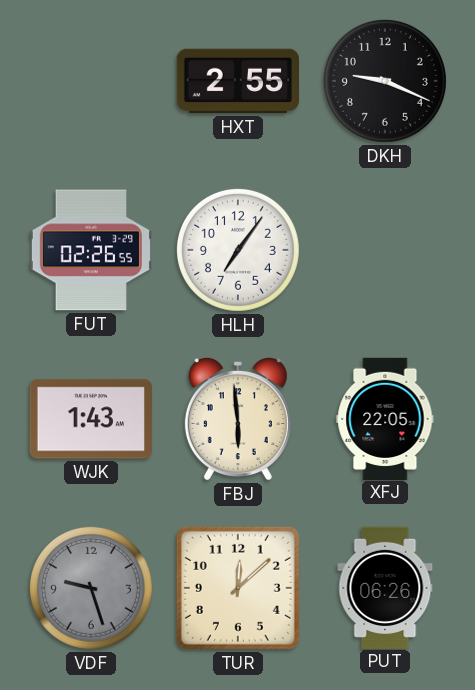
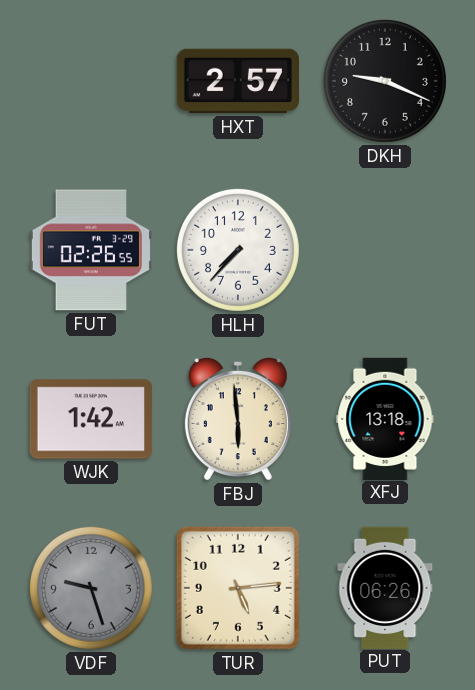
HXT: 2:55 -> 2:57 (237, 81)
HLH: 7:06 -> 7:37 (238, 250)
WJK: 1:43 -> 1:42 (90, 419)
XFJ: 22:05 -> 13:18 (385, 418)
TUR: 12:08 -> 5:14 (238, 588)
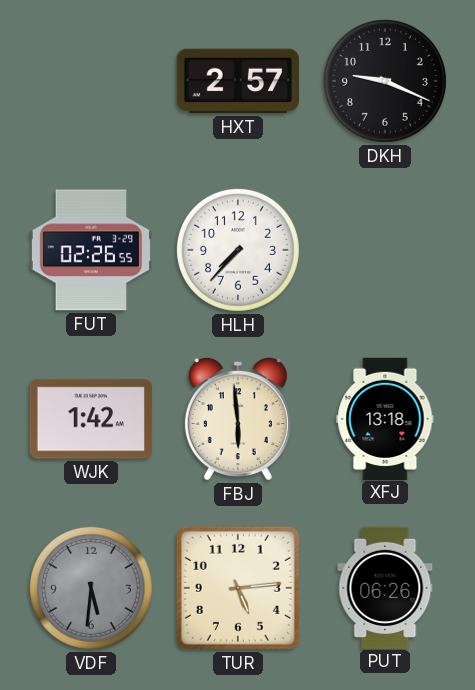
VDF: 9:27 -> 5:31 (91, 588)
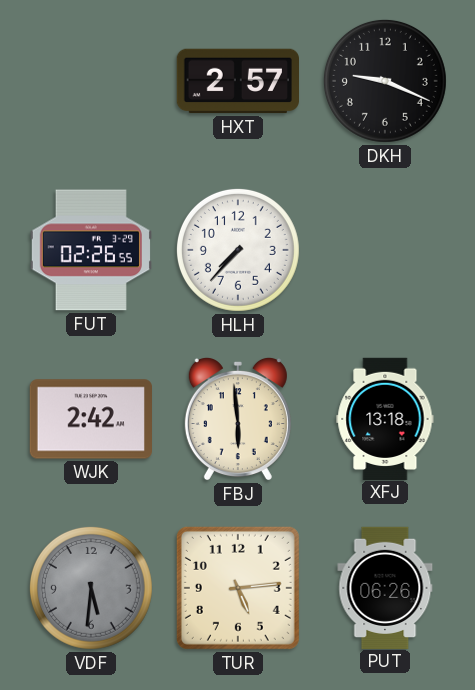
WJK: 1:42 -> 2:42 (90, 419)
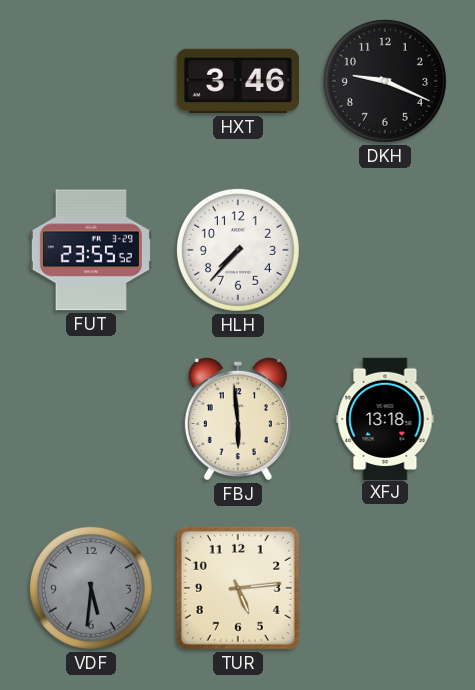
HXT: 2:57 -> 3:46 (237, 81)
FUT: 02:26 -> 23:55 (90, 250)
WJK: 2:42 -> none (90, 419)
PUT: 06:26 -> none (385, 587)
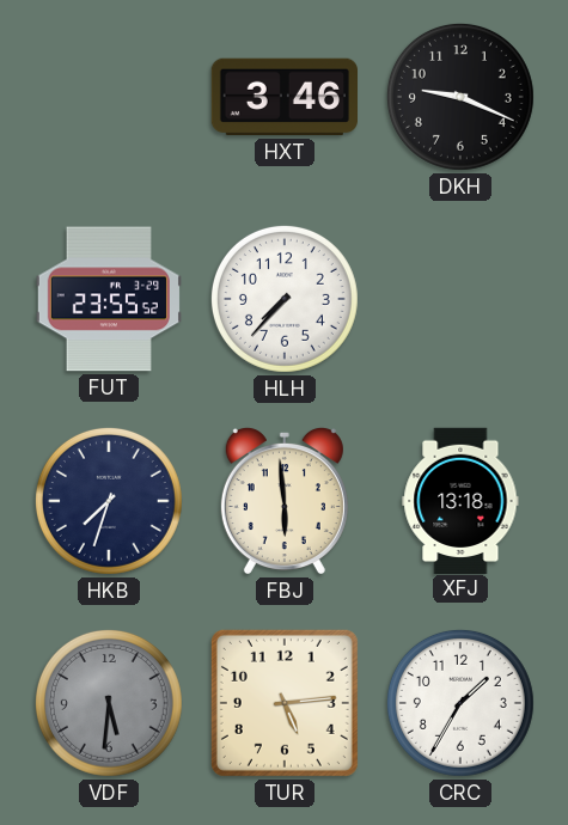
HKB: none -> 7:33 (109, 501)
CRC: none -> 1:35 (460, 703)
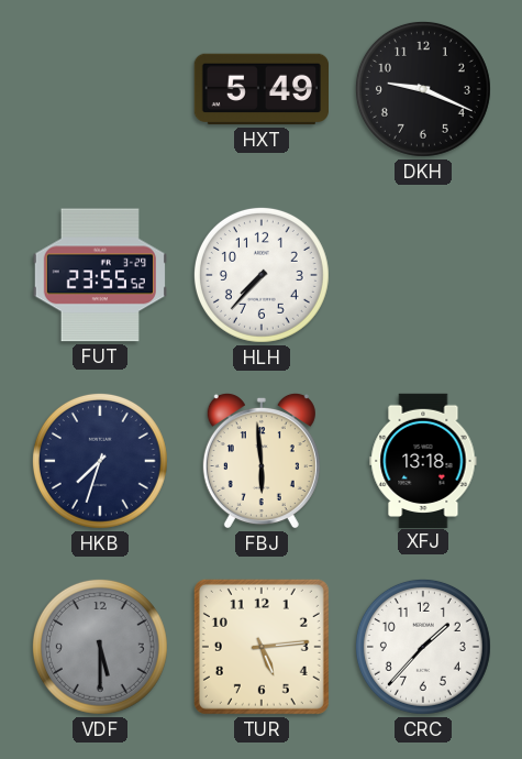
HXT: 3:46 -> 5:49 (260, 89)
VDF: 5:31 -> 5:30 (100, 647)
CRC: 1:35 -> 1:37 (423, 647)
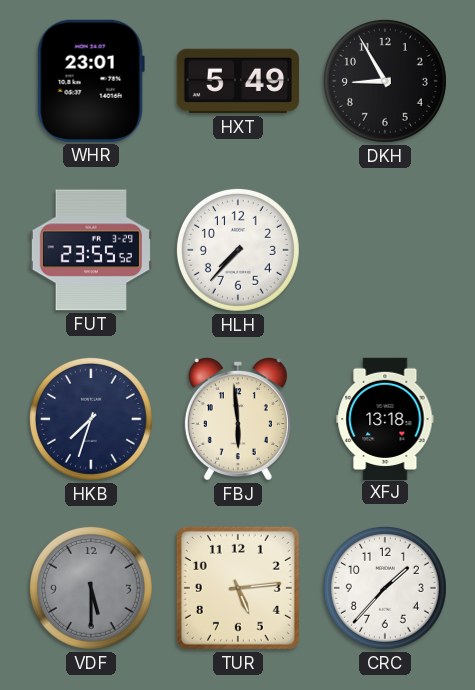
WHR: none -> 23:01 (91, 81)
DKH: 9:19 -> 8:55 (385, 81)
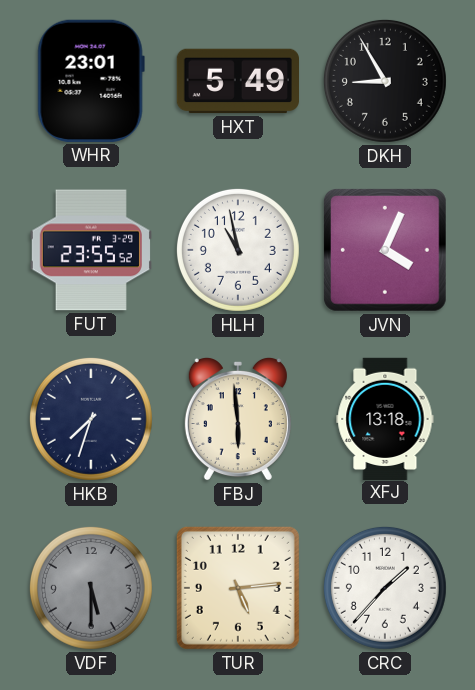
HLH: 7:37 -> 10:58 (238, 250)
JVN: none -> 4:04 (386, 251)
